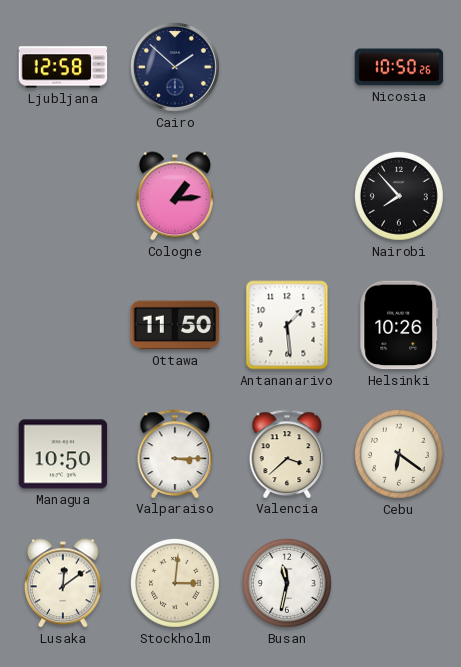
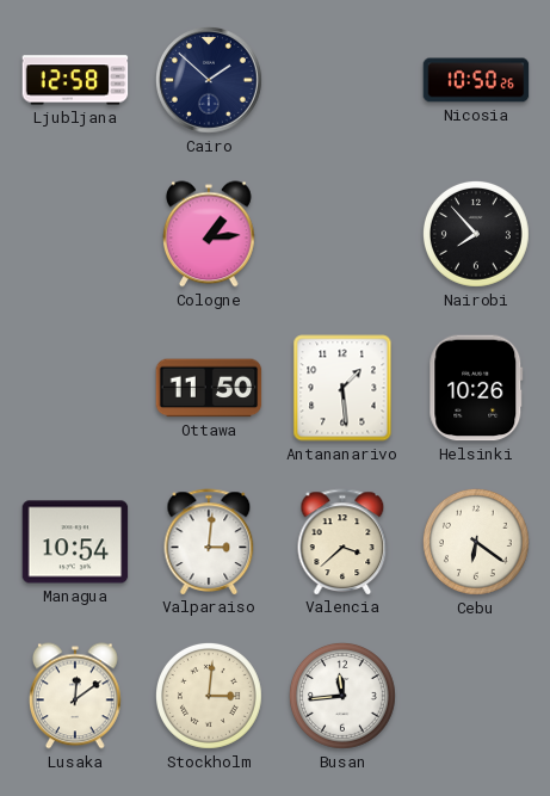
Managua: 10:50 -> 10:54 (75, 542)
Valparaiso: 3:15 -> 3:01 (209, 542)
Busan: 11:32 -> 11:44 (342, 696)
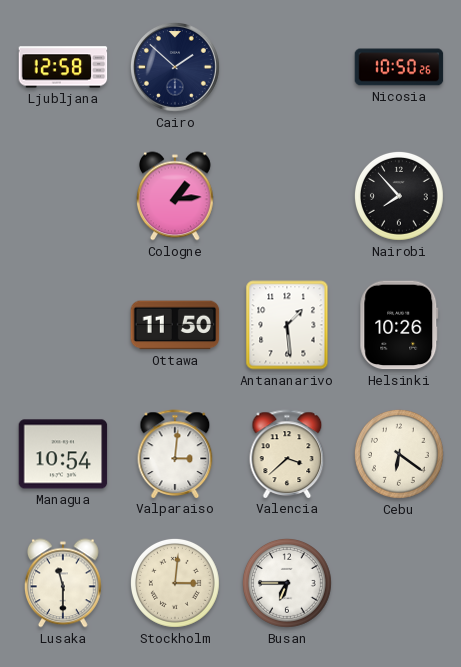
Lusaka: 12:09 -> 11:30 (64, 583)
Busan: 11:44 -> 6:45 (287, 583)
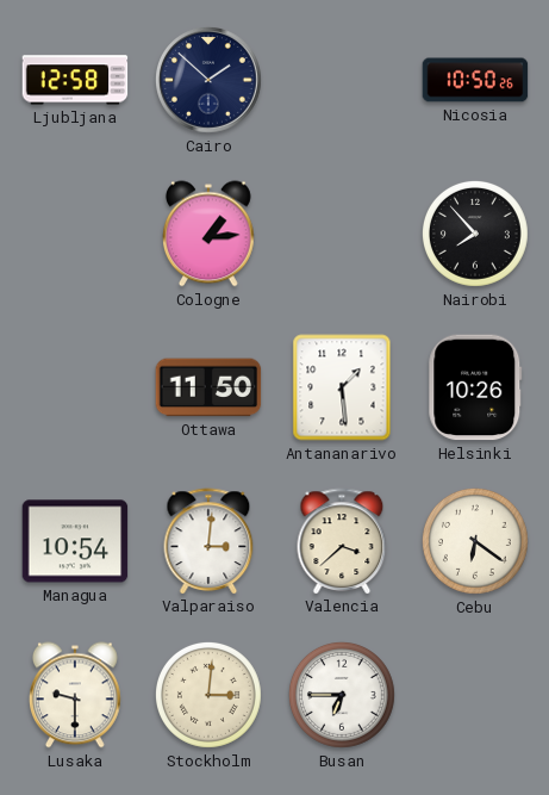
Lusaka: 11:30 -> 9:30 (76, 695)
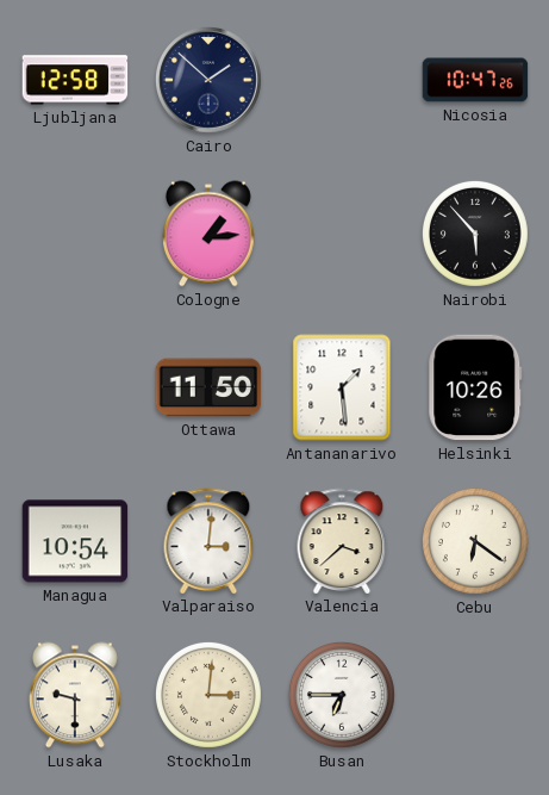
Nicosia: 10:50 -> 10:47 (475, 80)
Nairobi: 7:53 -> 5:53 (475, 234)
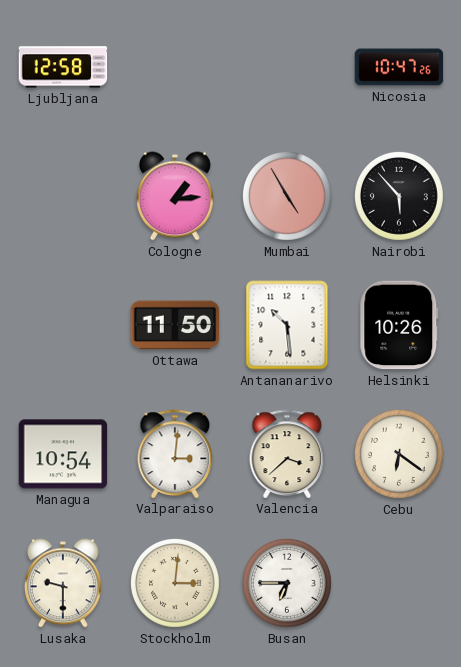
Cairo: 1:52 -> none (208, 80)
Mumbai: none -> 4:55 (287, 196)
Antananarivo: 1:29 -> 10:29 (287, 325)
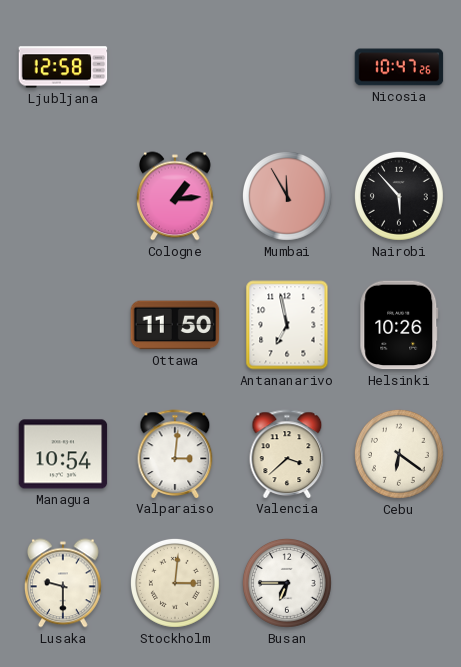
Mumbai: 4:55 -> 11:55 (287, 196)
Antananarivo: 10:29 -> 6:58 (287, 325)
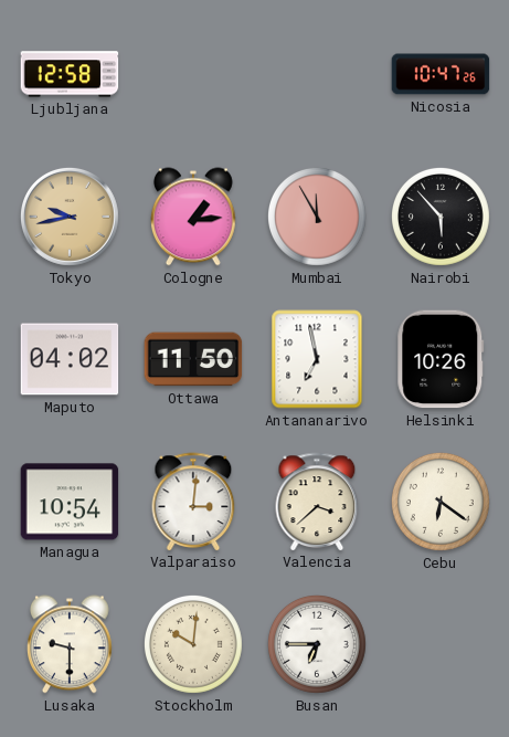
Tokyo: none -> 9:43 (70, 217)
Maputo: none -> 04:02 (70, 359)
Stockholm: 3:01 -> 10:01 (193, 644)
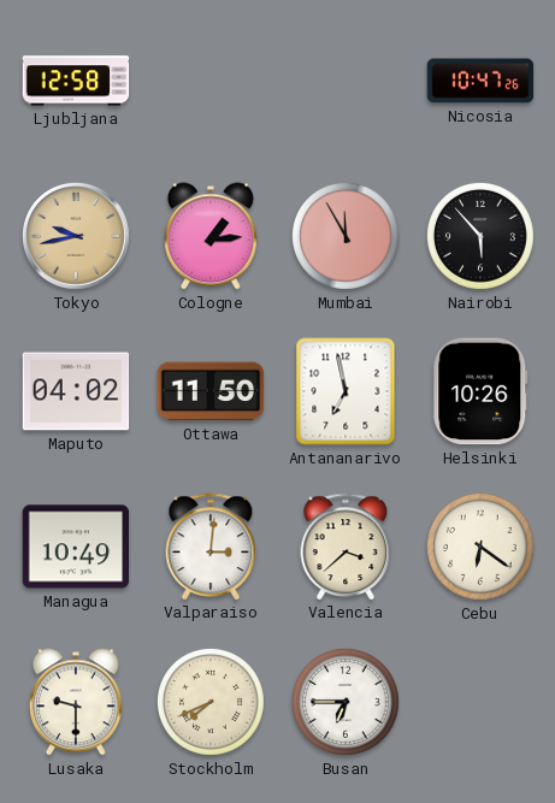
Managua: 10:54 -> 10:49 (76, 547)
Stockholm: 10:01 -> 7:41 (211, 702)
